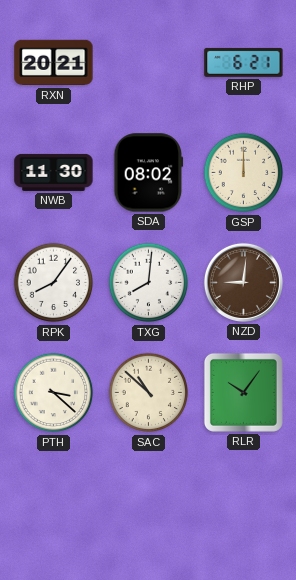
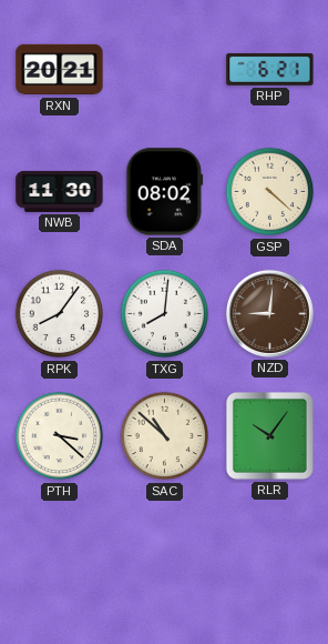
GSP: 12:00 -> 4:22 (270, 192)
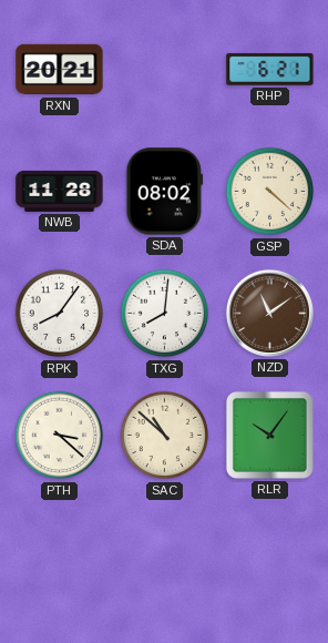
NWB: 11:30 -> 11:28 (60, 191)
NZD: 9:01 -> 11:09 (269, 313)
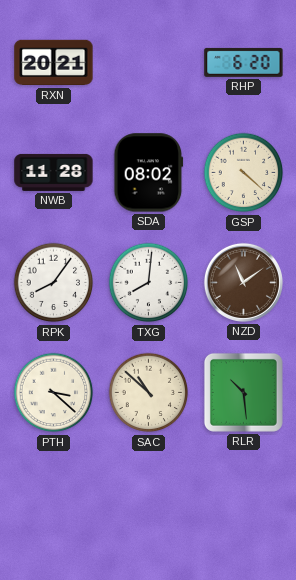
RHP: 6:21 -> 6:20 (244, 62)
RLR: 10:06 -> 10:29 (243, 392)
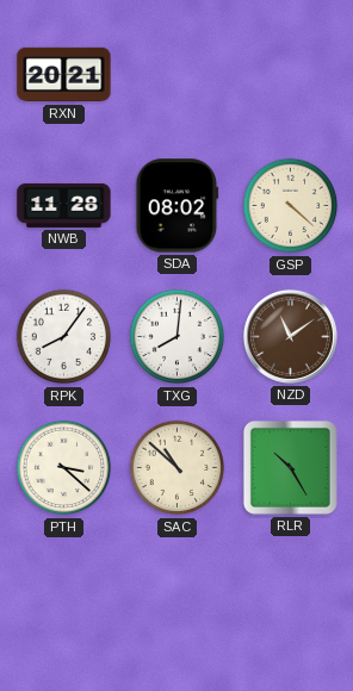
RHP: 6:20 -> none (244, 62)
RLR: 10:29 -> 10:25 (290, 467)
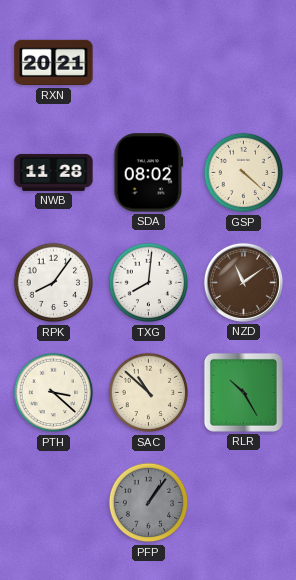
PFP: none -> 1:06 (149, 503)
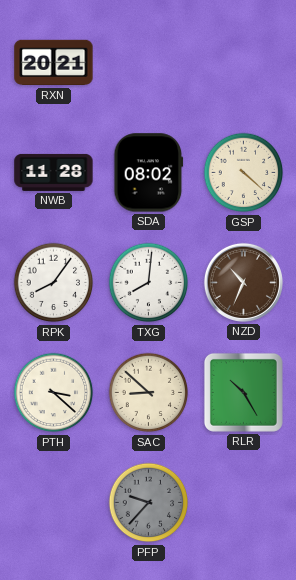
NZD: 11:09 -> 10:34 (243, 282)
SAC: 10:52 -> 8:52 (149, 393)
PFP: 1:06 -> 9:37 (149, 503)
